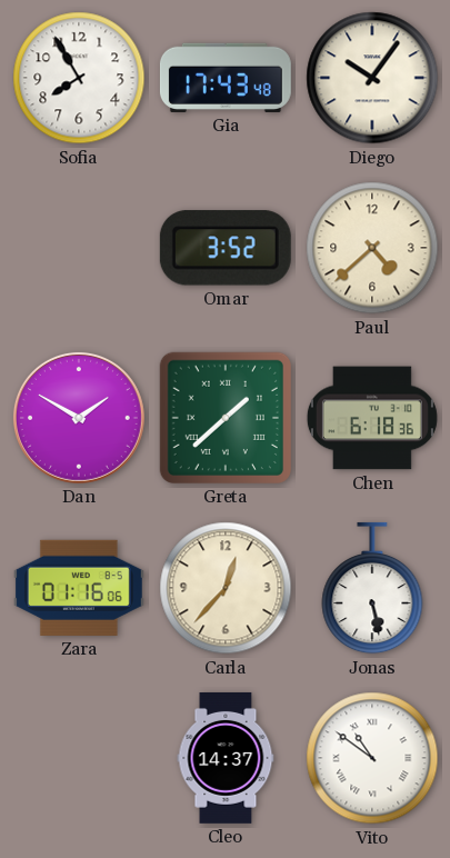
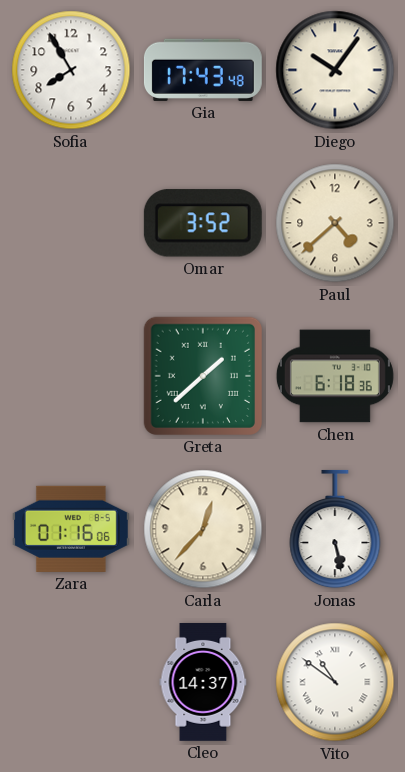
Dan: 1:50 -> none (79, 418)
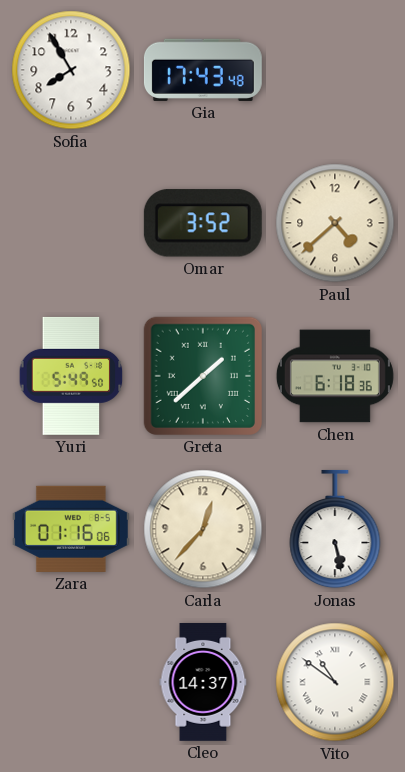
Diego: 10:06 -> none (335, 70)
Yuri: none -> 5:49 (71, 376)
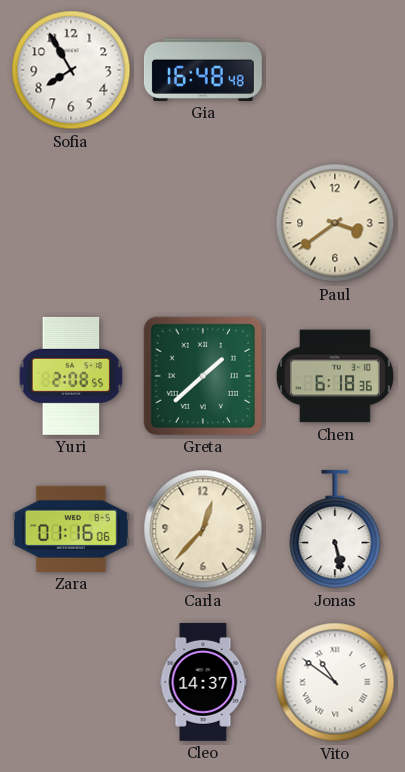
Gia: 17:43 -> 16:48 (203, 70)
Omar: 3:52 -> none (203, 223)
Paul: 4:38 -> 3:39 (335, 223)
Yuri: 5:49 -> 2:08 (71, 376)
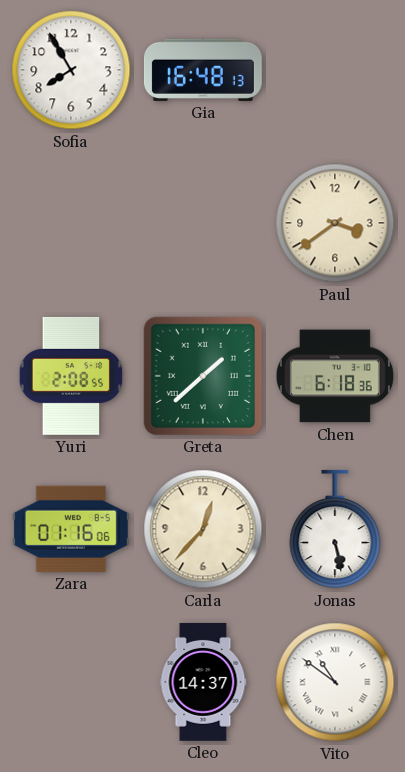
Gia: 16:48:48 -> 16:48:13 (203, 70)
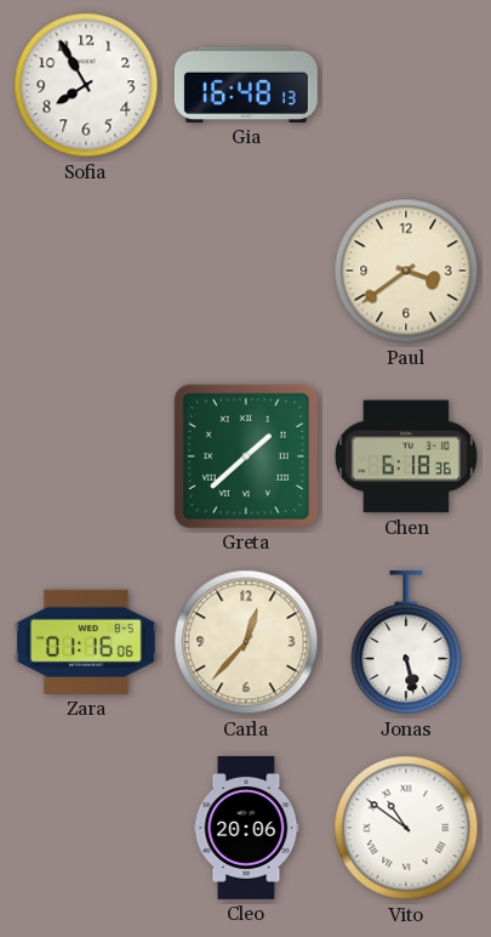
Yuri: 2:08 -> none (71, 376)
Cleo: 14:37 -> 20:06 (246, 828)
